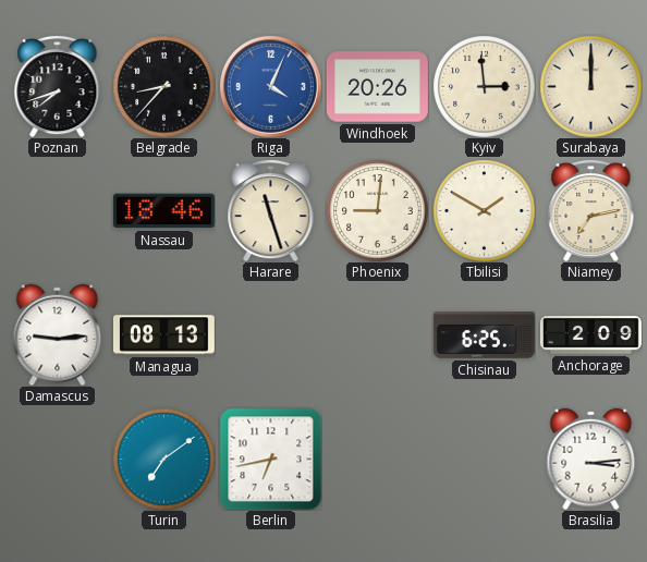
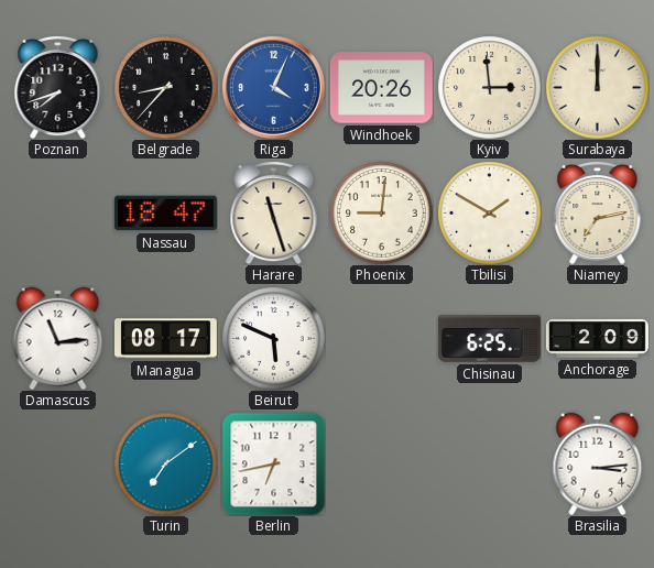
Nassau: 18:46 -> 18:47 (165, 214)
Damascus: 9:14 -> 11:14 (58, 338)
Managua: 08:13 -> 08:17 (165, 339)
Beirut: none -> 5:49 (273, 338)
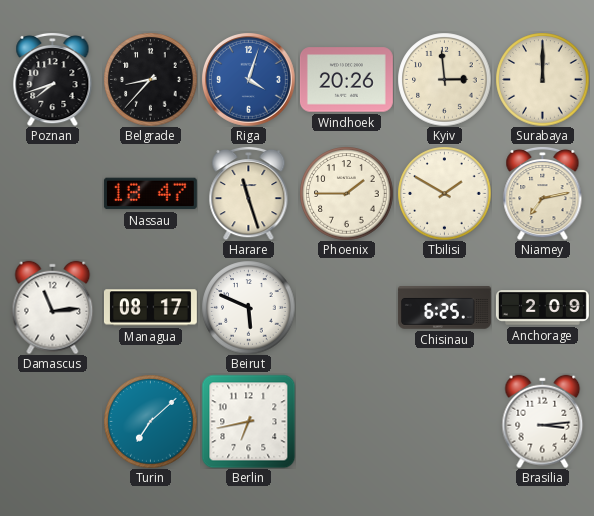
Riga: 4:04 -> 4:03 (249, 80)
Phoenix: 9:01 -> 1:45 (346, 193)
Turin: 7:09 -> 7:08 (150, 421)
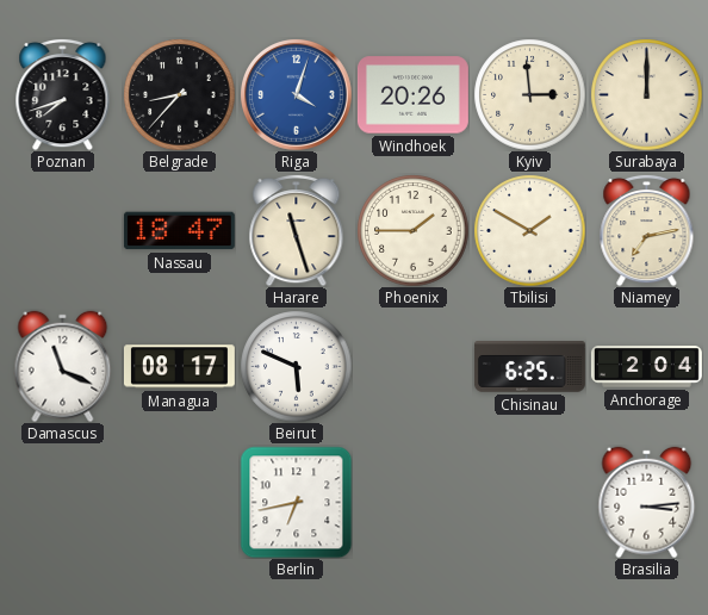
Damascus: 11:14 -> 11:19 (63, 366)
Anchorage: 2:09 -> 2:04 (646, 367)
Turin: 7:08 -> none (150, 421)
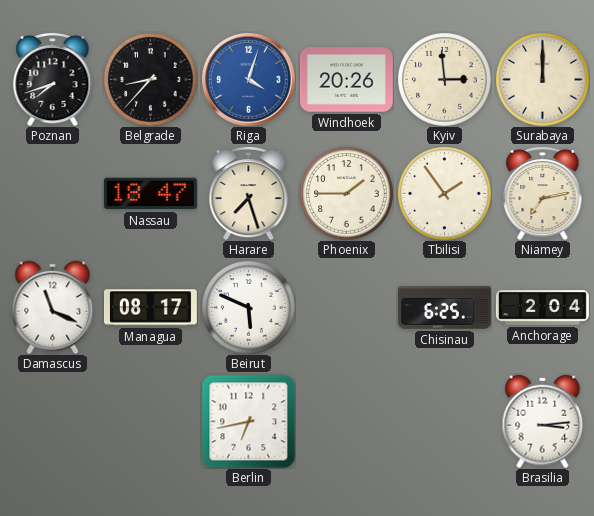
Harare: 11:27 -> 7:27 (249, 193)
Tbilisi: 1:50 -> 1:54 (444, 193)
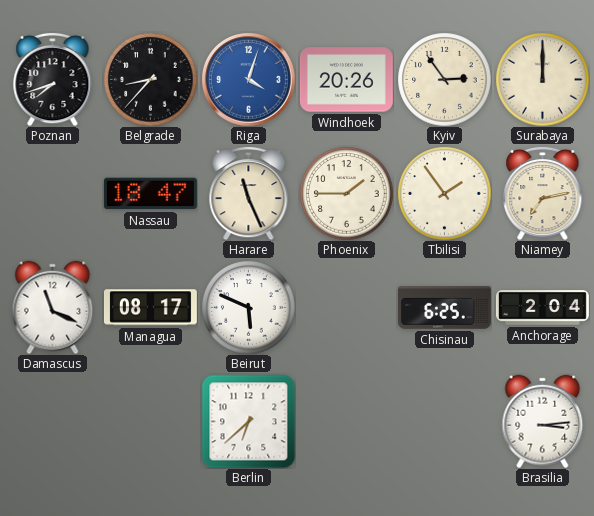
Kyiv: 2:59 -> 2:54 (444, 79)
Harare: 7:27 -> 11:26 (249, 193)
Berlin: 6:43 -> 6:38 (248, 421)
